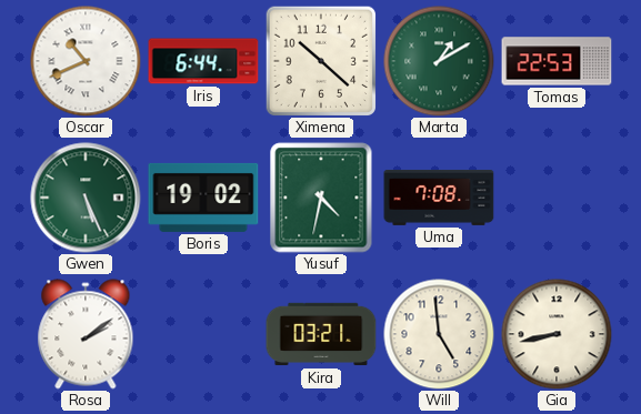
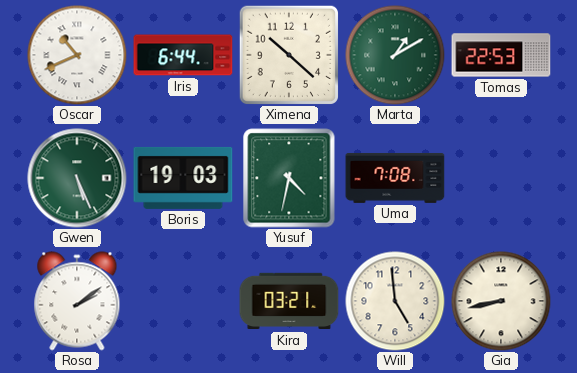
Boris: 19:02 -> 19:03 (183, 178)
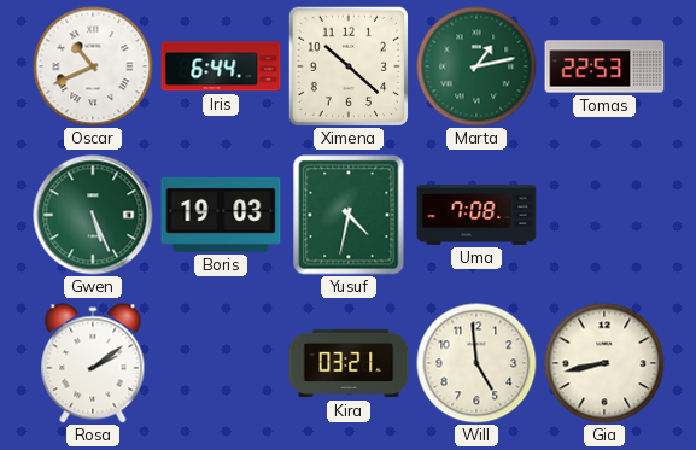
Marta: 1:10 -> 1:13 (476, 66)
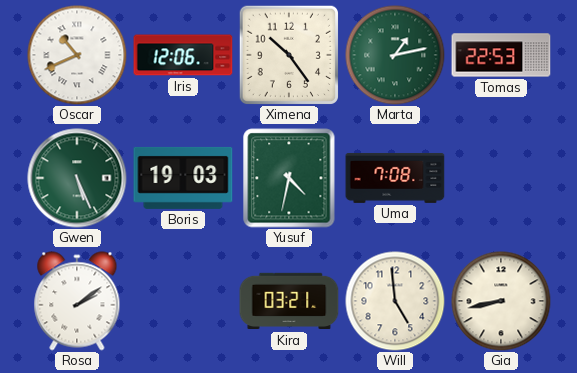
Iris: 6:44 -> 12:06 (183, 55)
Ximena: 10:22 -> 10:24 (288, 54)
